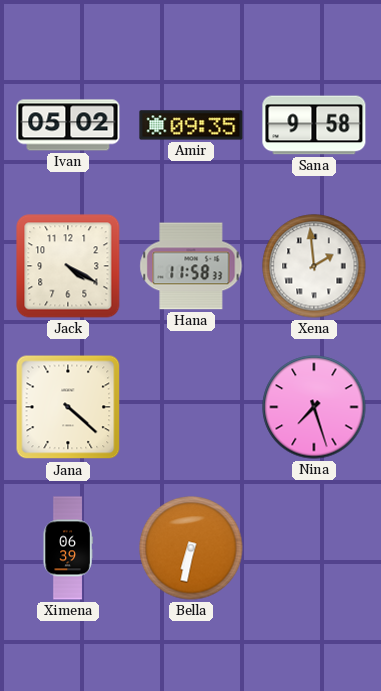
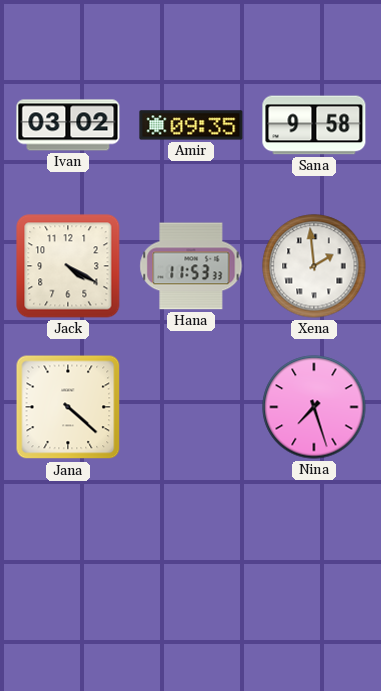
Ivan: 05:02 -> 03:02 (68, 125)
Hana: 11:58 -> 11:53 (191, 266)
Ximena: 06:39 -> none (68, 548)
Bella: 6:32 -> none (191, 548)
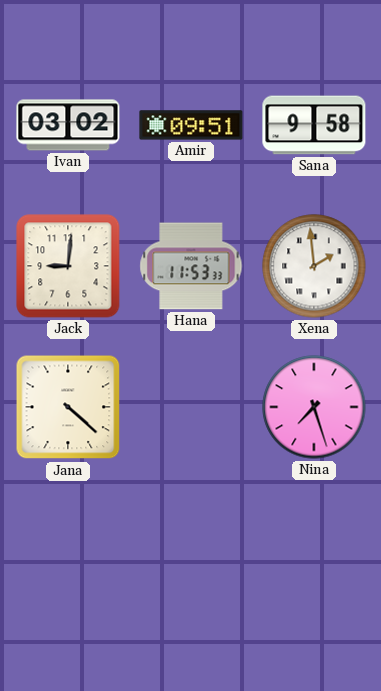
Amir: 09:35 -> 09:51 (191, 125)
Jack: 4:20 -> 9:01 (68, 266)
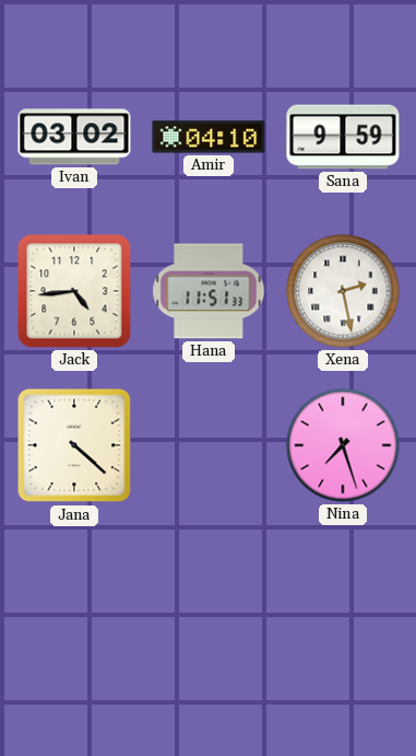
Amir: 09:51 -> 04:10 (209, 137)
Sana: 9:58 -> 9:59 (343, 137)
Jack: 9:01 -> 4:44 (74, 291)
Hana: 11:53 -> 11:51 (209, 291)
Xena: 1:59 -> 2:28 (343, 291)
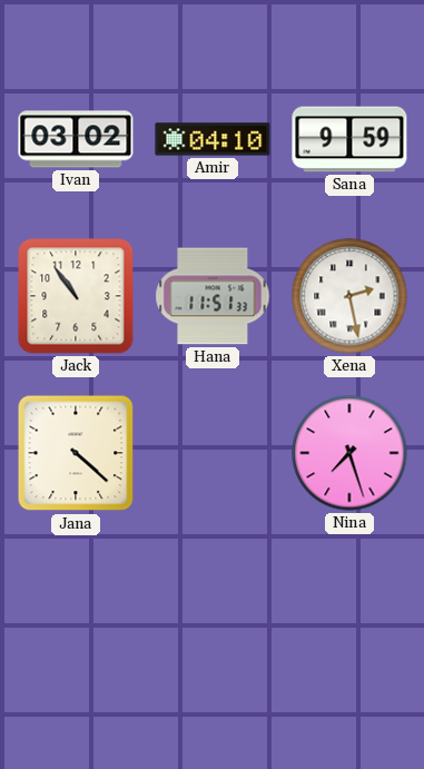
Jack: 4:44 -> 10:54 (76, 296)
